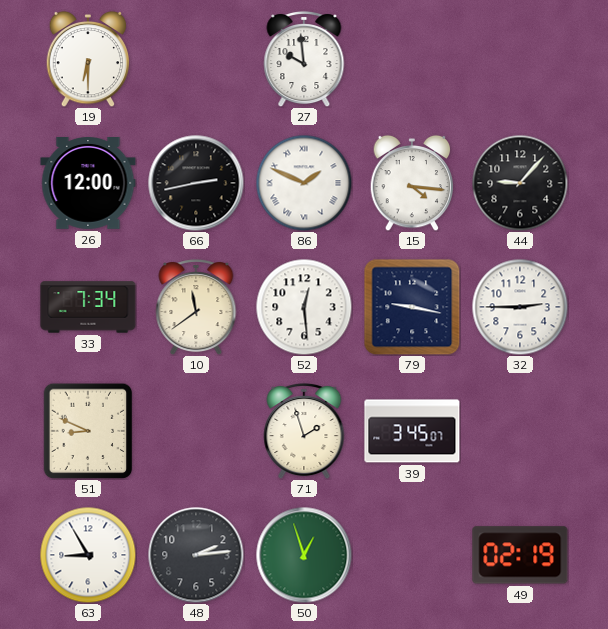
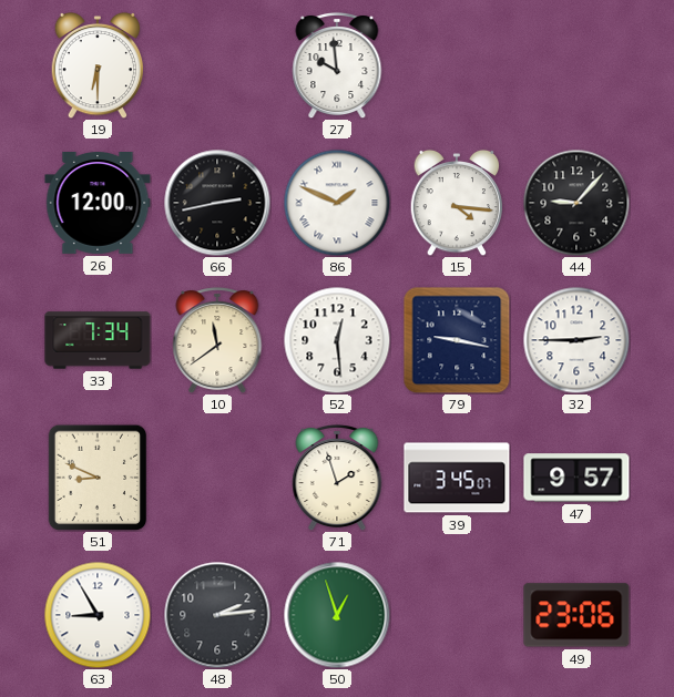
47: none -> 9:57 (576, 478)
49: 02:19 -> 23:06 (576, 615)
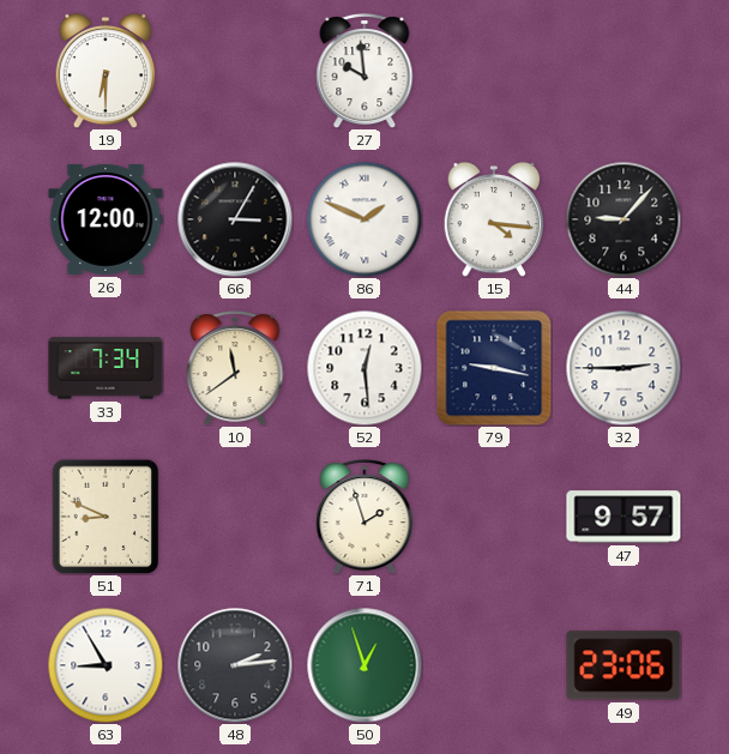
66: 2:43 -> 3:05 (235, 219)
39: 3:45 -> none (457, 478)
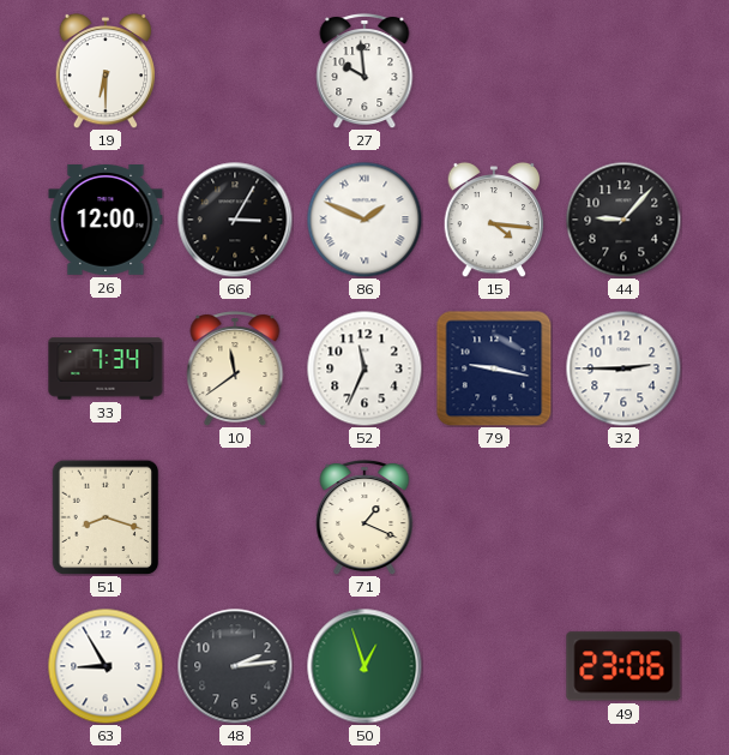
52: 12:29 -> 11:34 (365, 368)
51: 8:49 -> 8:18 (106, 517)
71: 1:57 -> 1:19 (365, 517)
47: 9:57 -> none (623, 517)
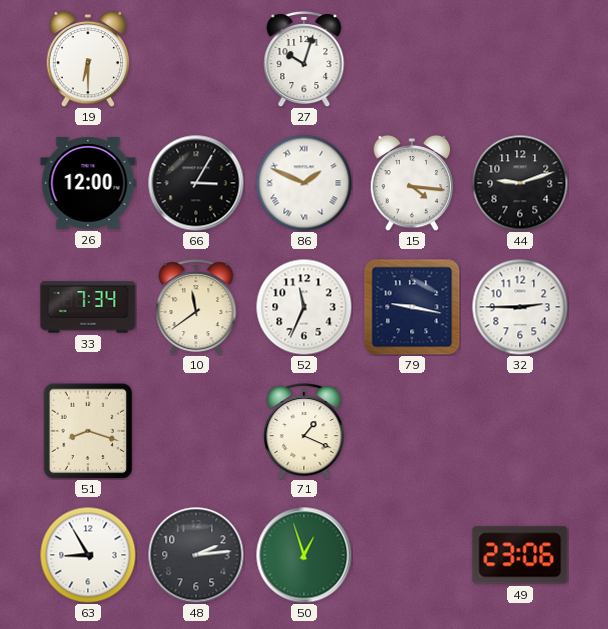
27: 9:59 -> 10:03 (304, 59)
44: 9:07 -> 9:12 (520, 183)
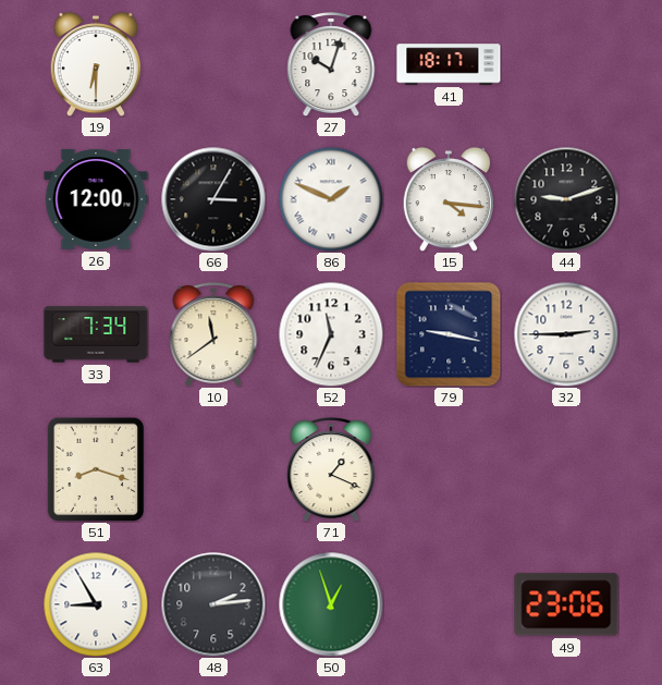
41: none -> 18:17 (449, 64)
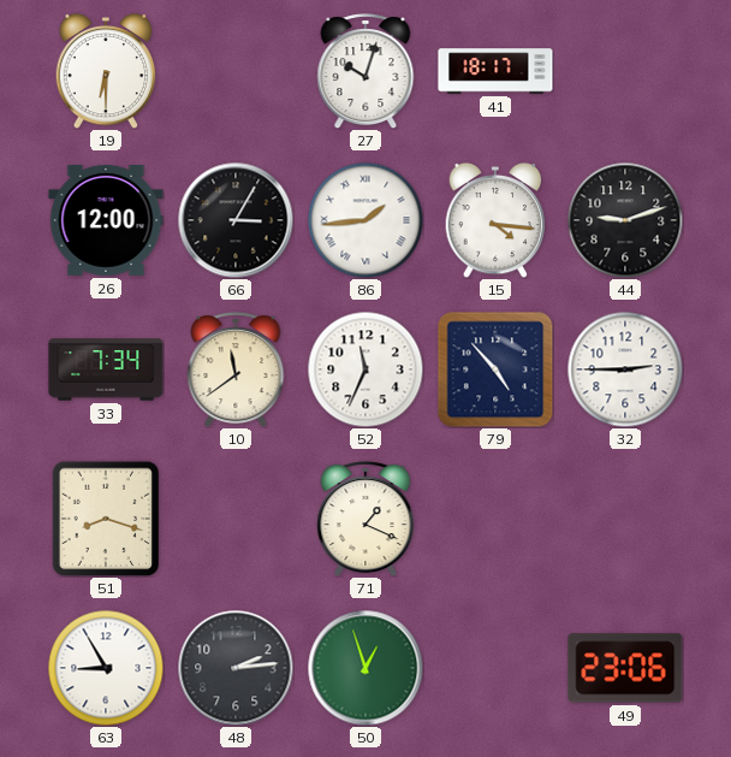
86: 1:49 -> 1:44 (365, 220)
79: 9:17 -> 4:53 (495, 369)
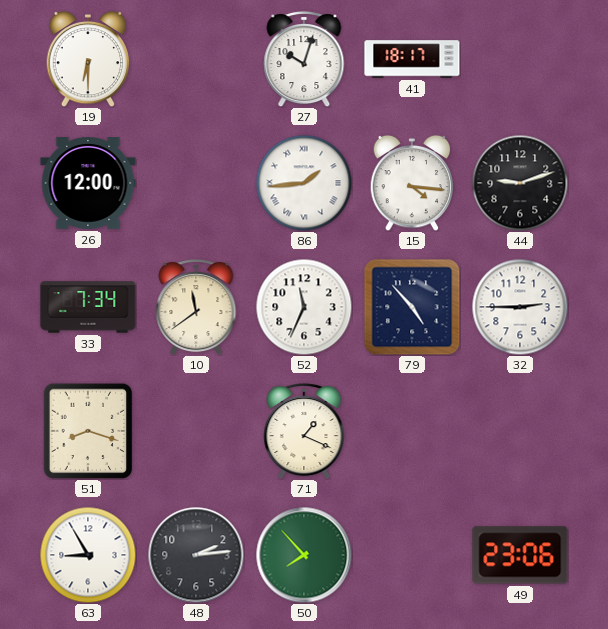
66: 3:05 -> none (236, 220)
50: 12:57 -> 7:53 (304, 555)
